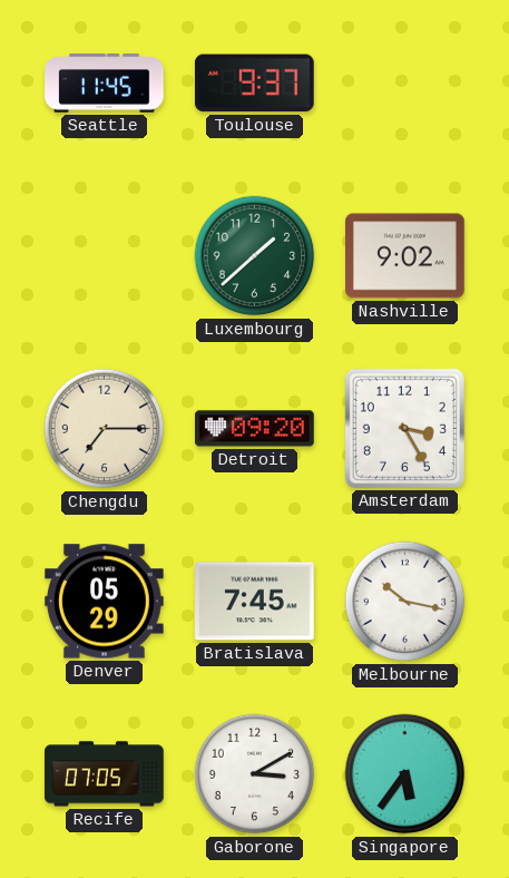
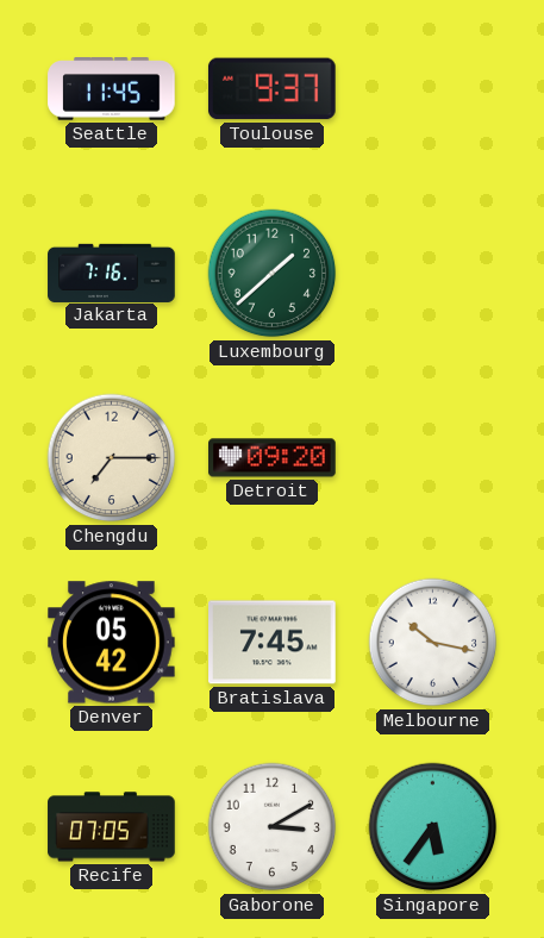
Jakarta: none -> 7:16 (112, 273)
Nashville: 9:02 -> none (405, 256)
Amsterdam: 3:25 -> none (404, 428)
Denver: 05:29 -> 05:42 (112, 643)
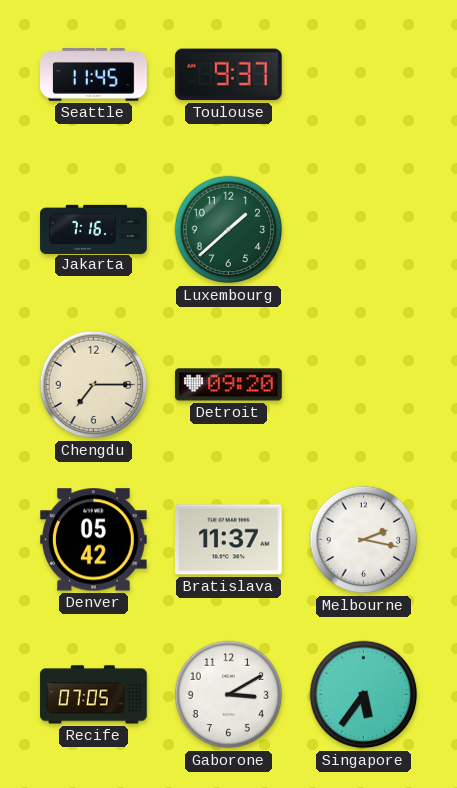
Bratislava: 7:45 -> 11:37 (229, 540)
Melbourne: 10:17 -> 2:17 (364, 540)
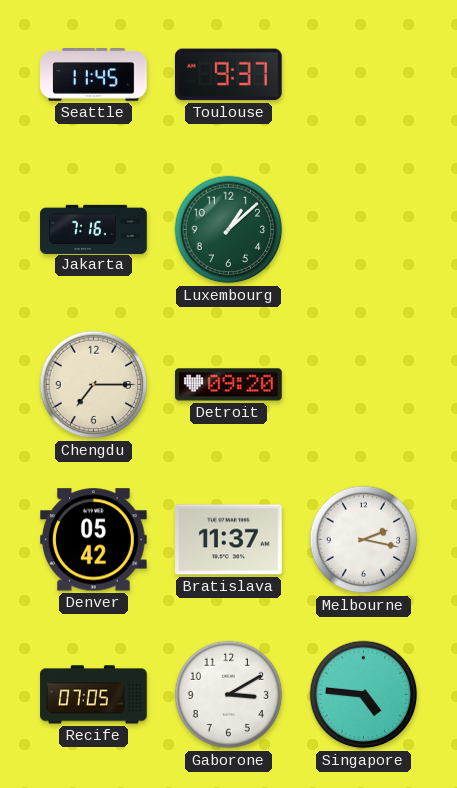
Luxembourg: 1:38 -> 1:08 (229, 230)
Singapore: 5:36 -> 4:46 (364, 695)
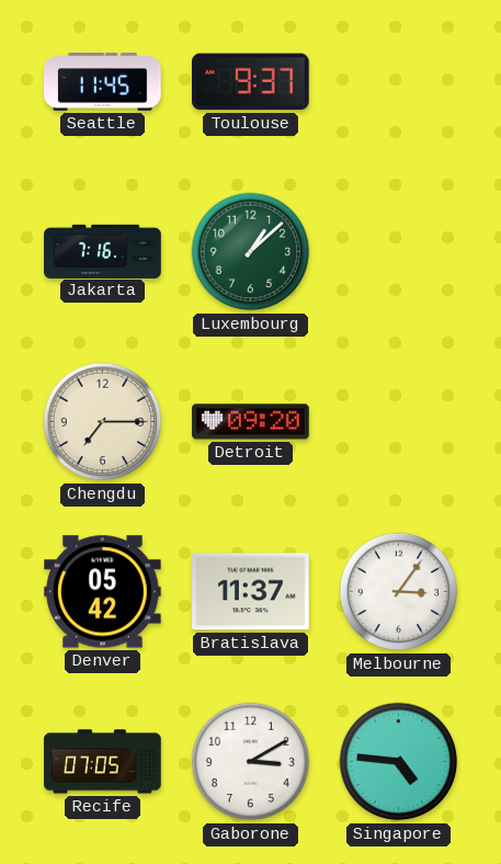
Melbourne: 2:17 -> 3:06 (399, 592)
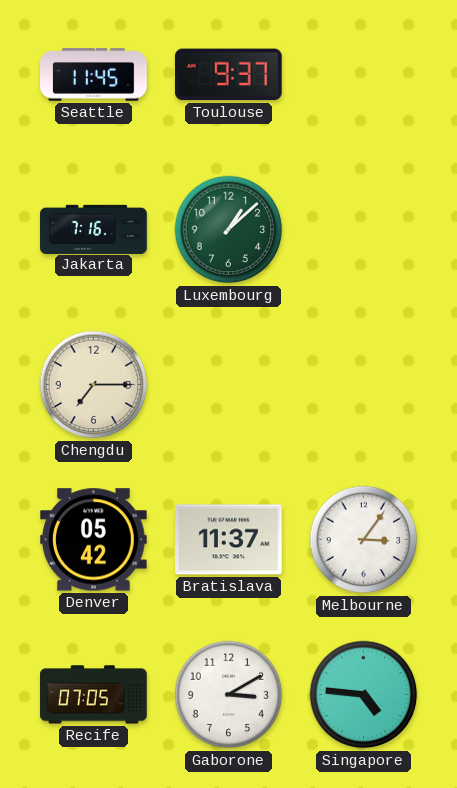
Detroit: 09:20 -> none (251, 422)
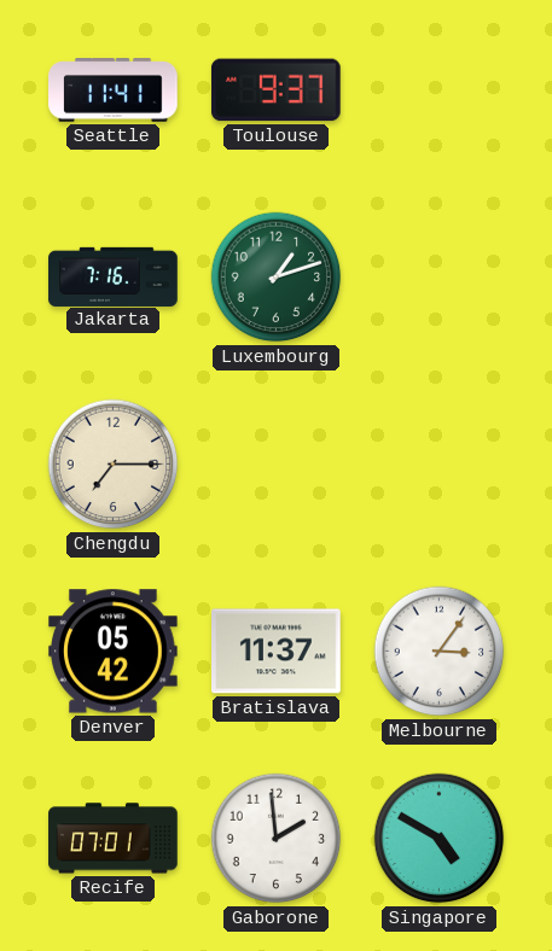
Seattle: 11:45 -> 11:41 (114, 91)
Luxembourg: 1:08 -> 1:12 (277, 278)
Recife: 07:05 -> 07:01 (114, 839)
Gaborone: 3:10 -> 1:59 (277, 839)
Singapore: 4:46 -> 4:50 (440, 839)
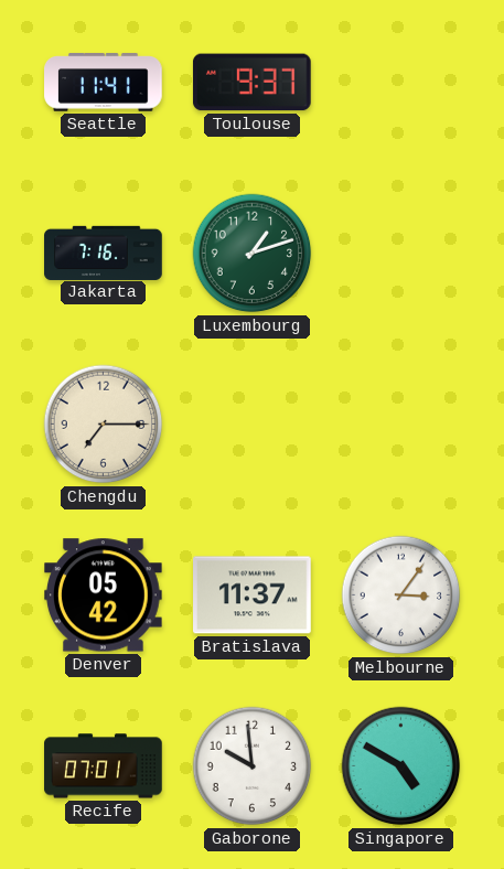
Gaborone: 1:59 -> 9:59 (253, 766)
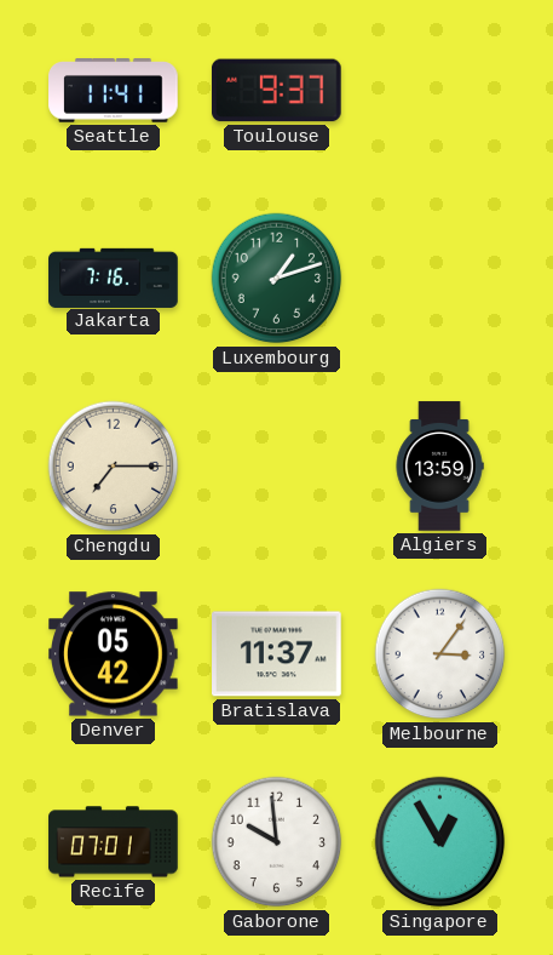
Algiers: none -> 13:59 (439, 467)
Singapore: 4:50 -> 12:55 (440, 842)
